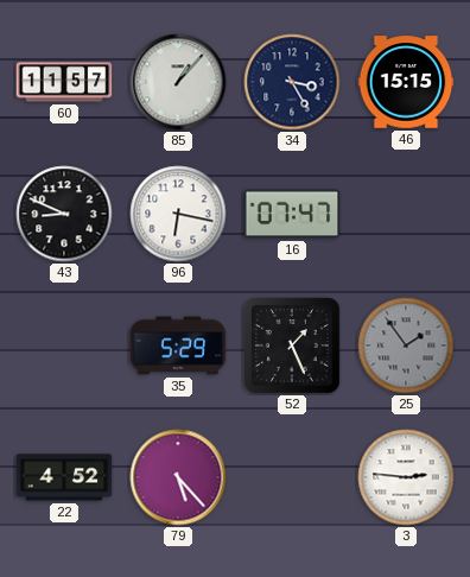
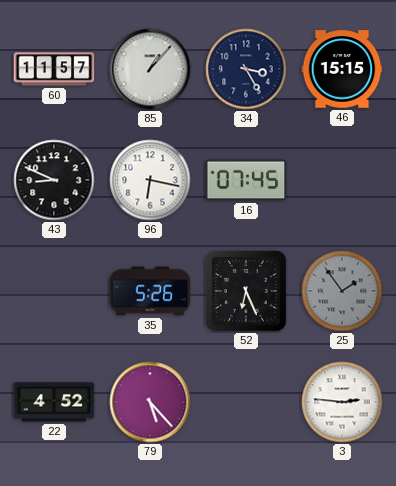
16: 07:47 -> 07:45 (246, 180)
35: 5:29 -> 5:26 (150, 291)
52: 1:26 -> 6:26 (246, 291)
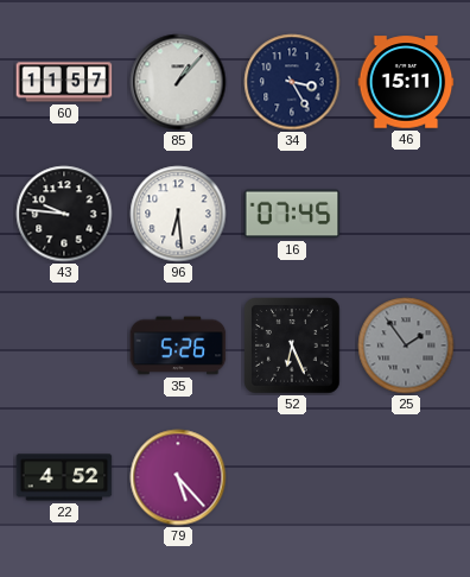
46: 15:15 -> 15:11 (406, 82)
43: 8:49 -> 9:46 (64, 214)
96: 6:17 -> 6:29 (178, 214)
3: 2:46 -> none (342, 402)
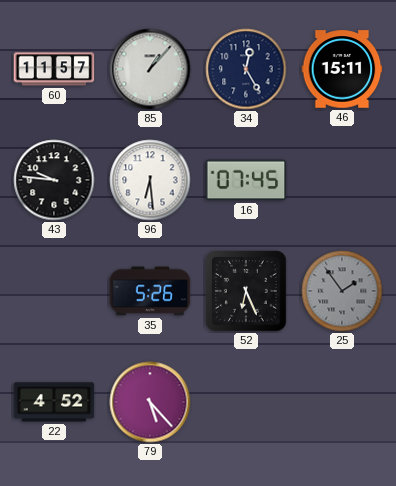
34: 3:25 -> 12:25 (246, 69)
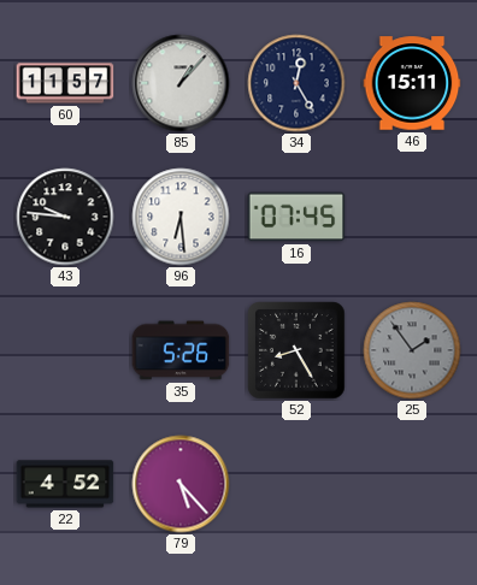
52: 6:26 -> 8:25 (296, 350)
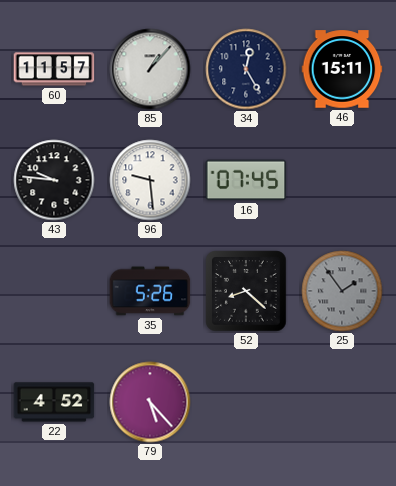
96: 6:29 -> 9:29 (150, 180)
52: 8:25 -> 8:22 (246, 291)
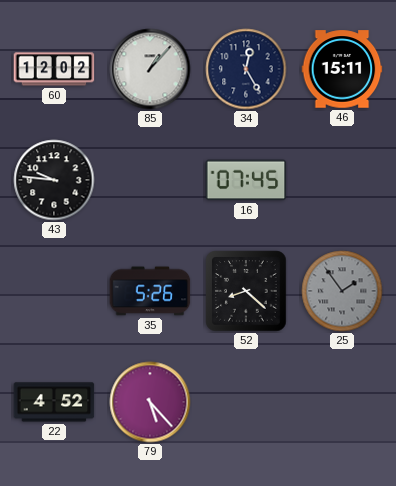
60: 11:57 -> 12:02 (54, 69)
96: 9:29 -> none (150, 180)
